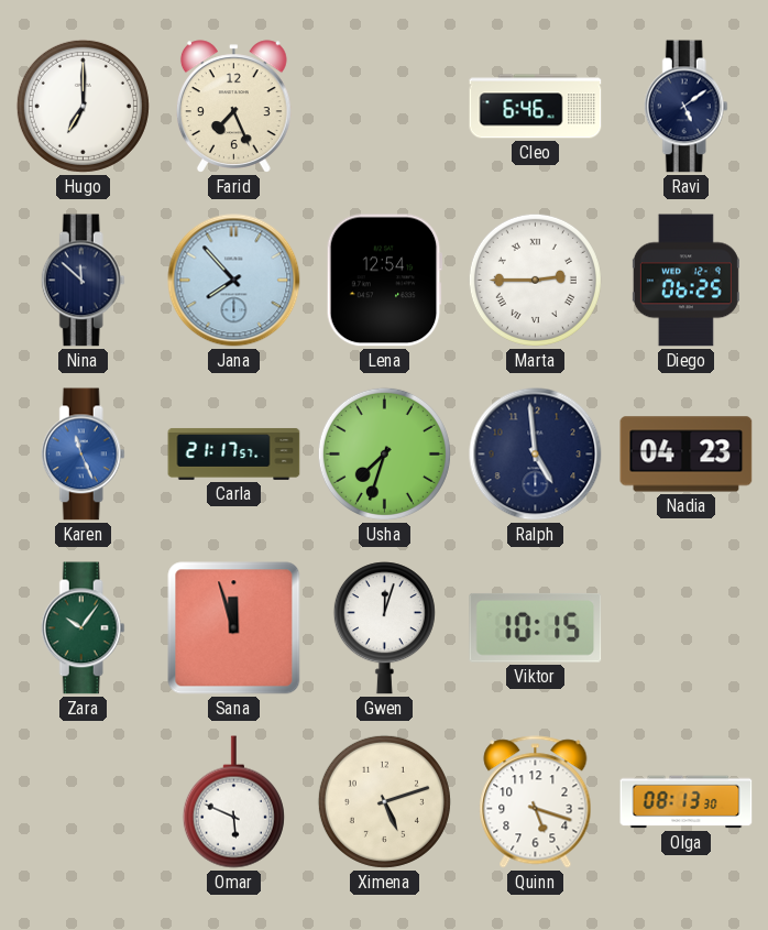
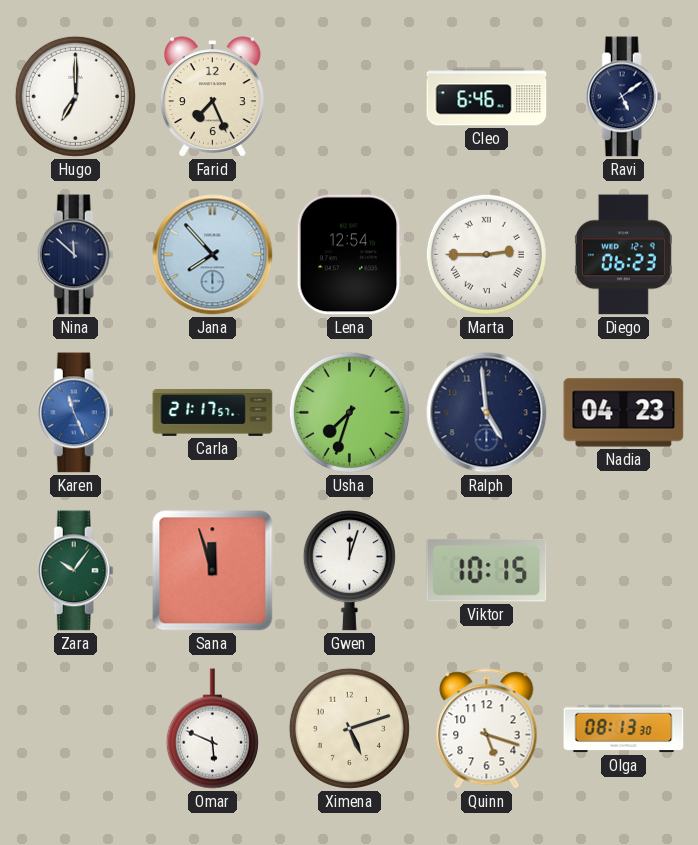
Diego: 06:25 -> 06:23 (623, 255)
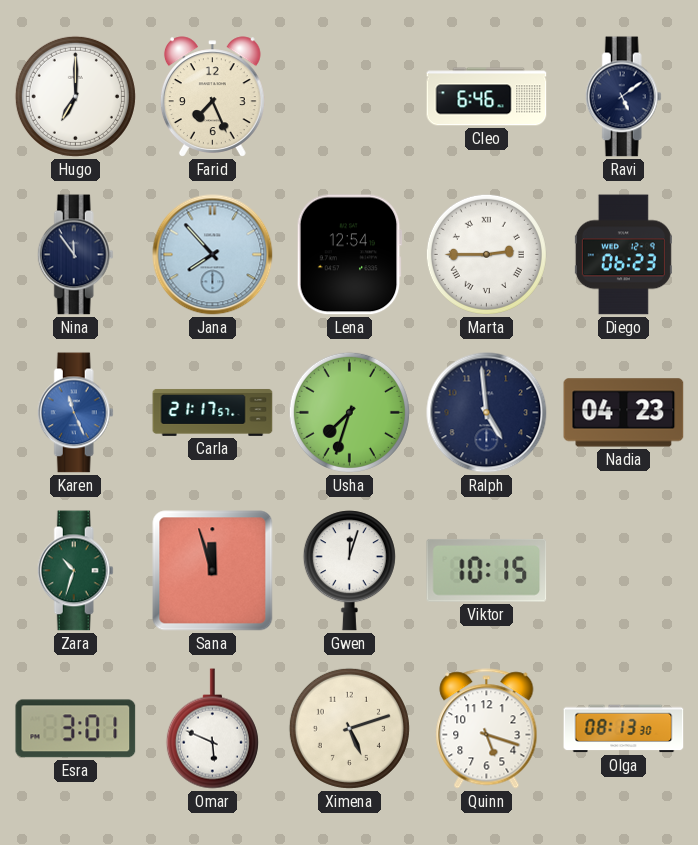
Nina: 11:52 -> 11:54 (75, 255)
Zara: 10:06 -> 10:33 (75, 571)
Esra: none -> 3:01 (76, 729)
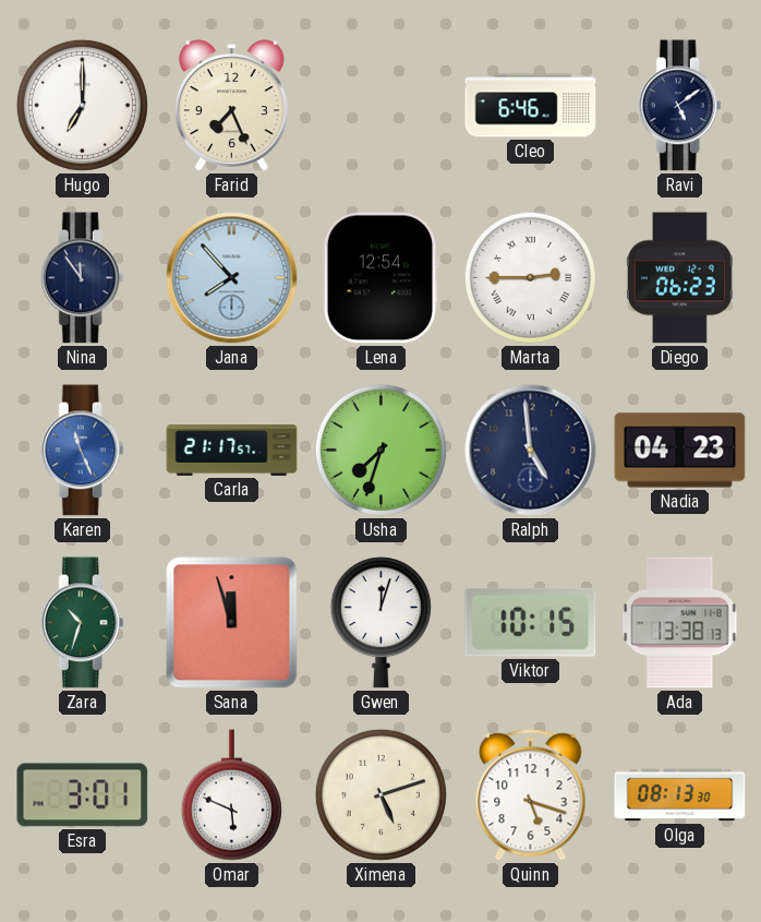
Ada: none -> 13:38 (680, 623)
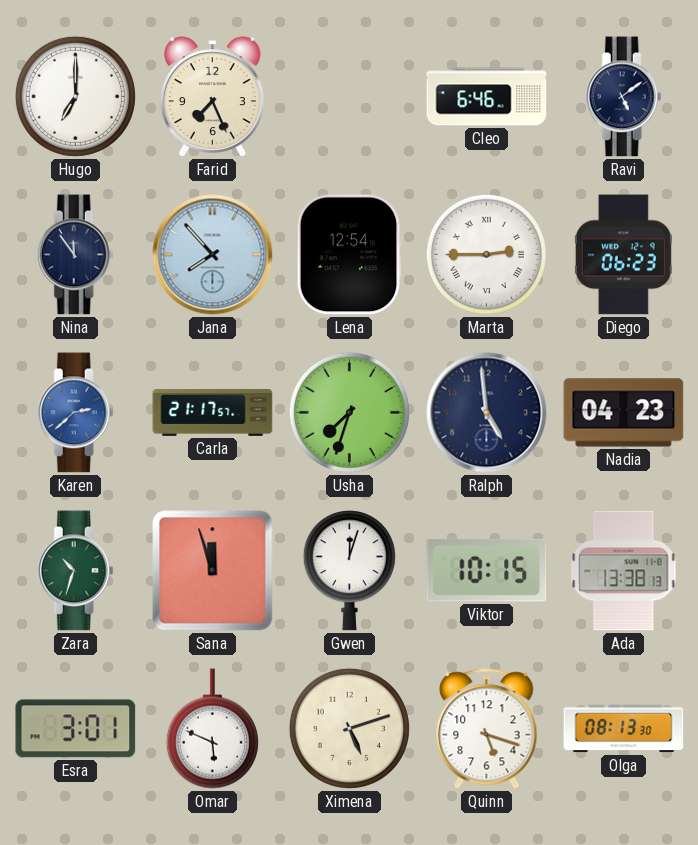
Karen: 11:26 -> 2:38 (75, 413)
